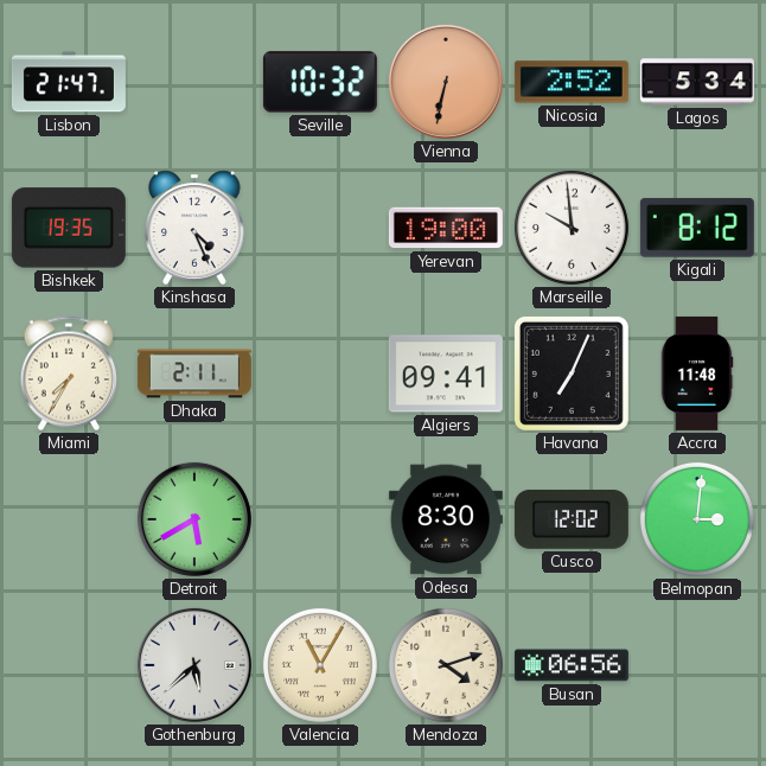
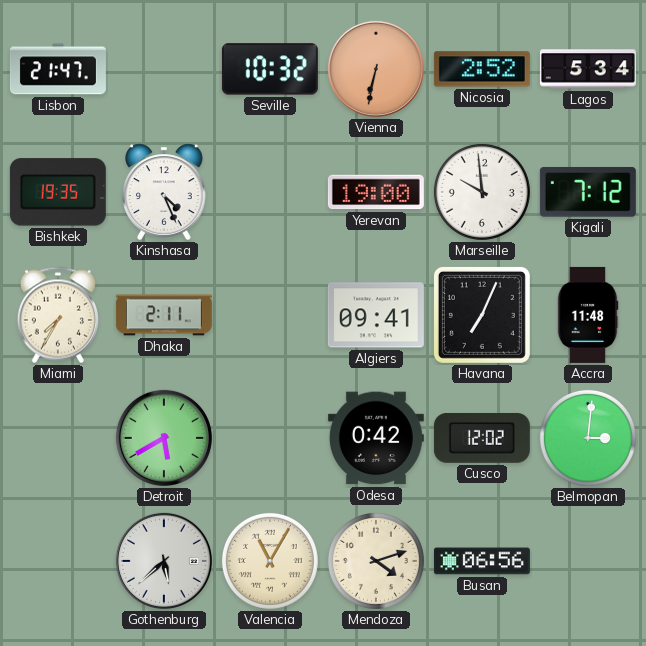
Kigali: 8:12 -> 7:12 (588, 192)
Odesa: 8:30 -> 0:42 (376, 438)
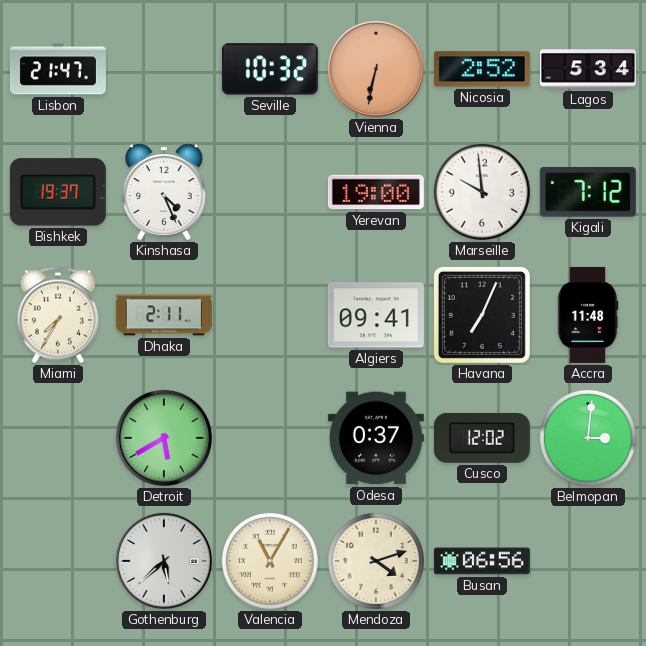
Bishkek: 19:35 -> 19:37 (58, 192)
Odesa: 0:42 -> 0:37 (376, 438)
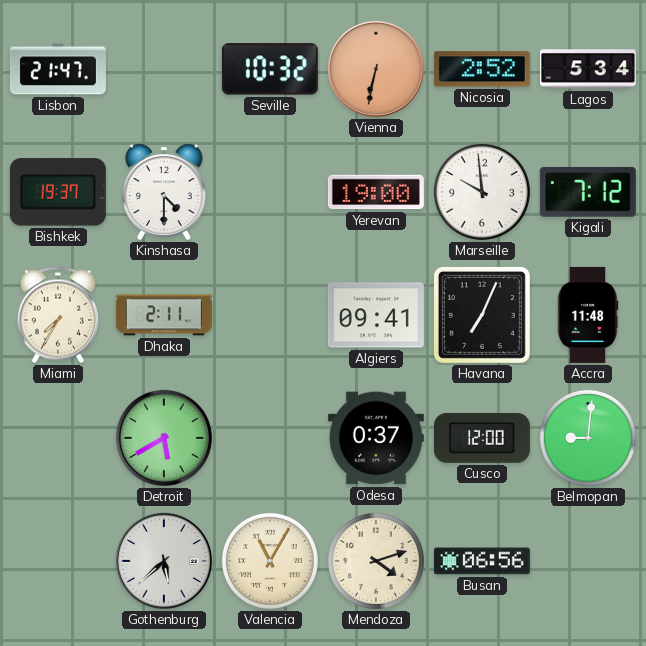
Kinshasa: 4:26 -> 4:30 (165, 192)
Cusco: 12:02 -> 12:00 (482, 438)
Belmopan: 3:01 -> 9:01 (588, 438)
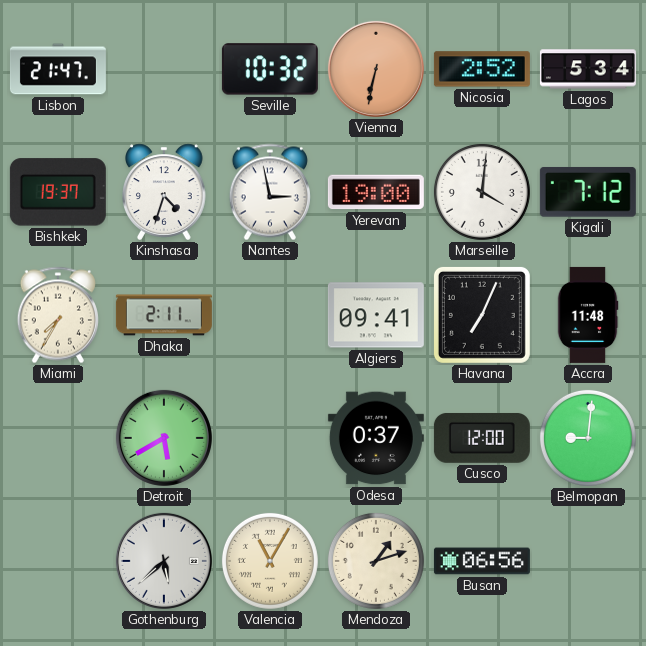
Kinshasa: 4:30 -> 4:33 (165, 192)
Nantes: none -> 2:58 (270, 192)
Marseille: 9:59 -> 4:01 (482, 192)
Mendoza: 4:12 -> 1:12 (376, 561)
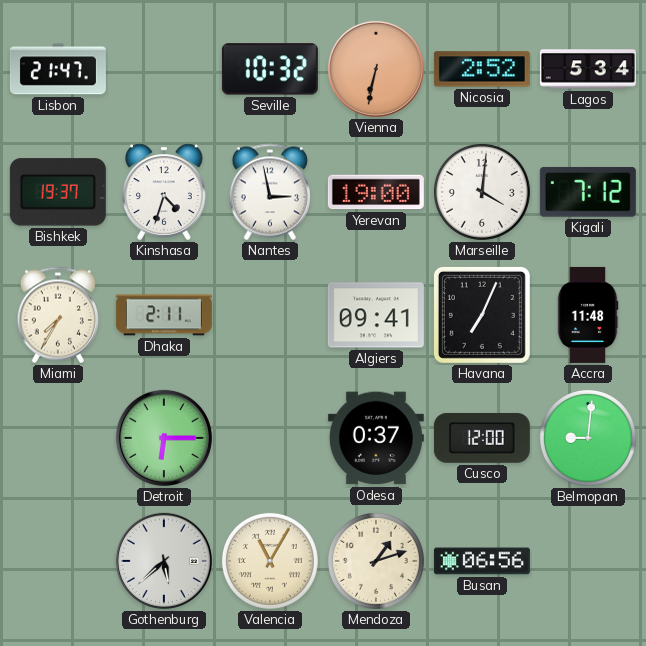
Detroit: 5:40 -> 6:15 (164, 438)
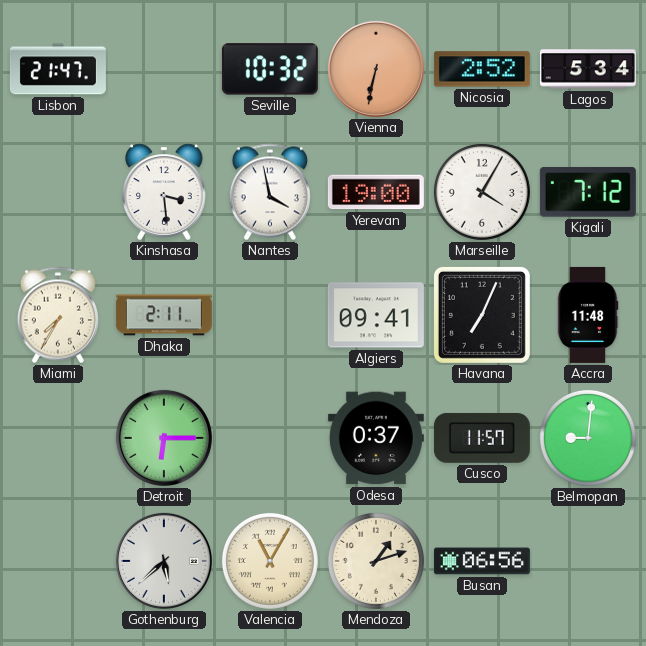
Bishkek: 19:37 -> none (58, 192)
Kinshasa: 4:33 -> 3:29 (165, 192)
Nantes: 2:58 -> 3:58 (270, 192)
Marseille: 4:01 -> 4:05 (482, 192)
Cusco: 12:00 -> 11:57 (482, 438)
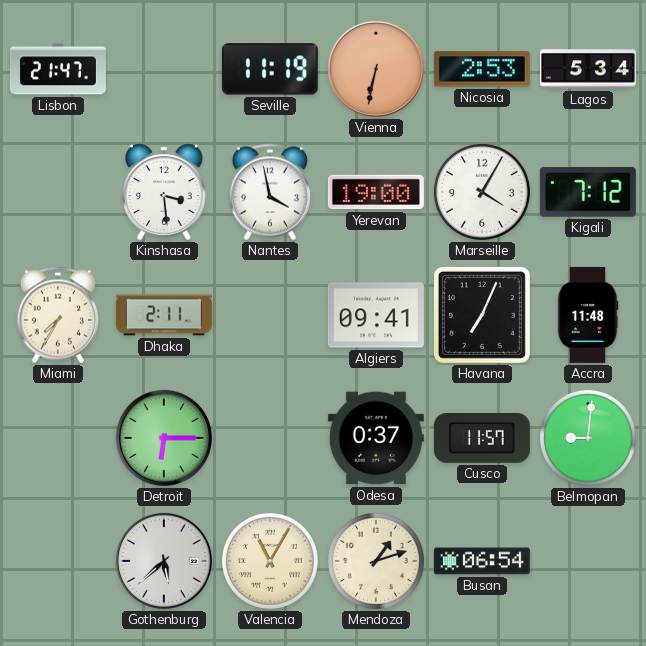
Seville: 10:32 -> 11:19 (270, 69)
Nicosia: 2:52 -> 2:53 (482, 69)
Busan: 06:56 -> 06:54 (482, 561)
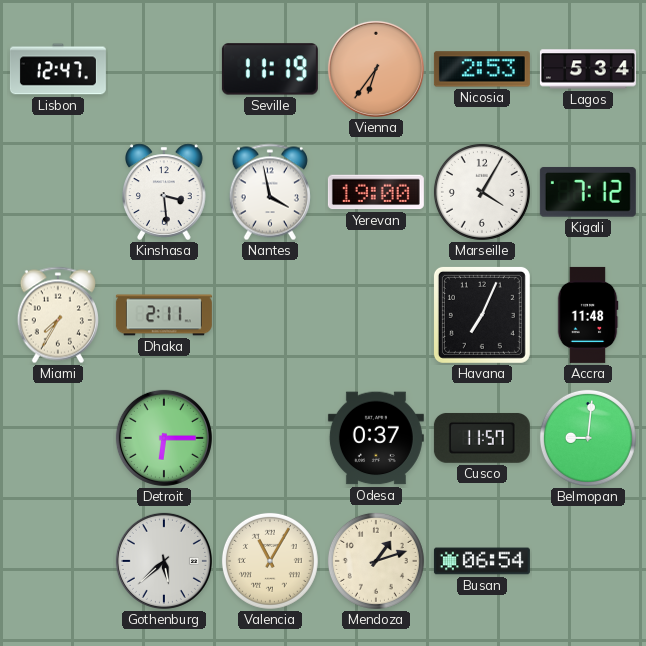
Lisbon: 21:47 -> 12:47 (58, 69)
Vienna: 6:32 -> 6:36 (376, 69)
Algiers: 09:41 -> none (376, 315)
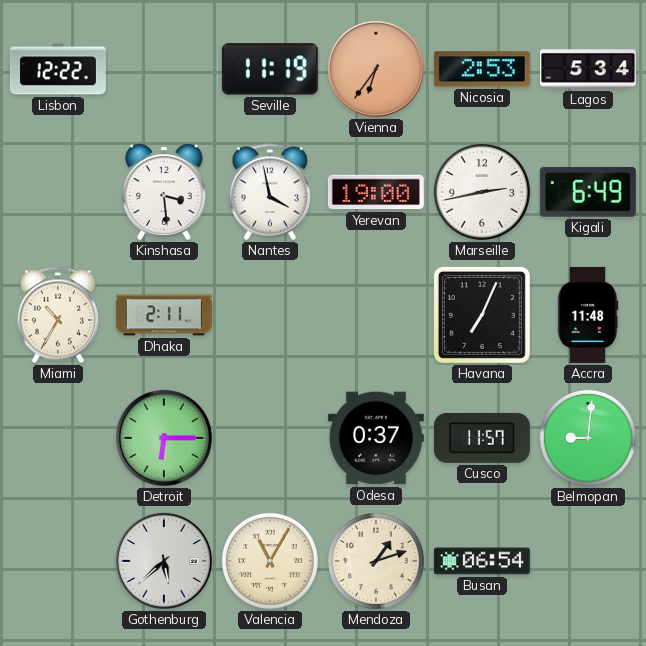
Lisbon: 12:47 -> 12:22 (58, 69)
Marseille: 4:05 -> 2:43 (482, 192)
Kigali: 7:12 -> 6:49 (588, 192)
Miami: 7:35 -> 10:35 (58, 315)
